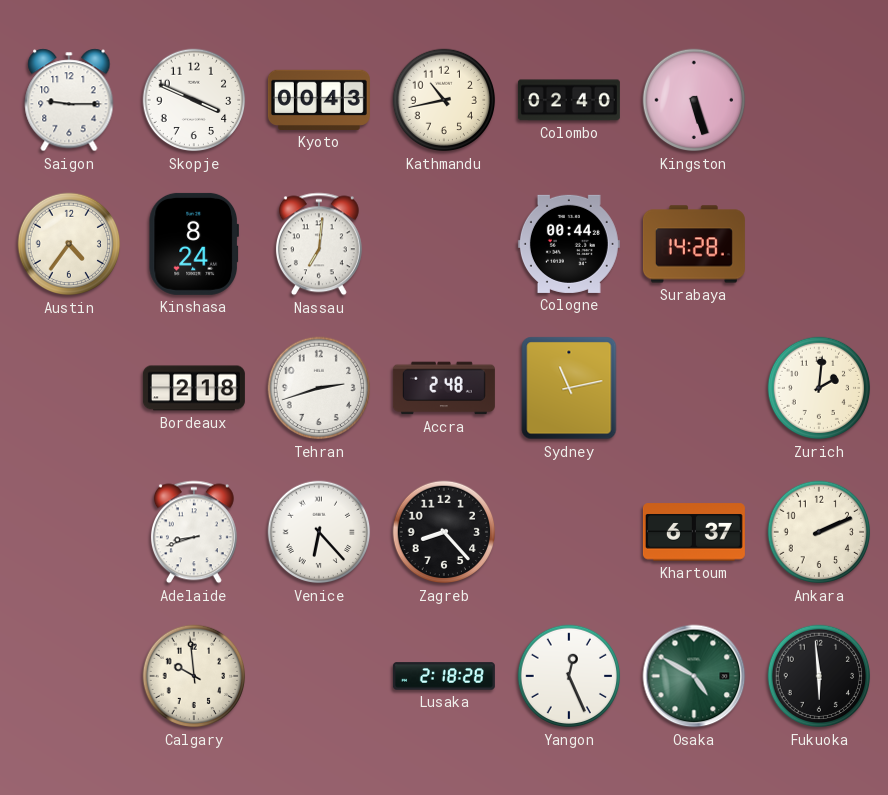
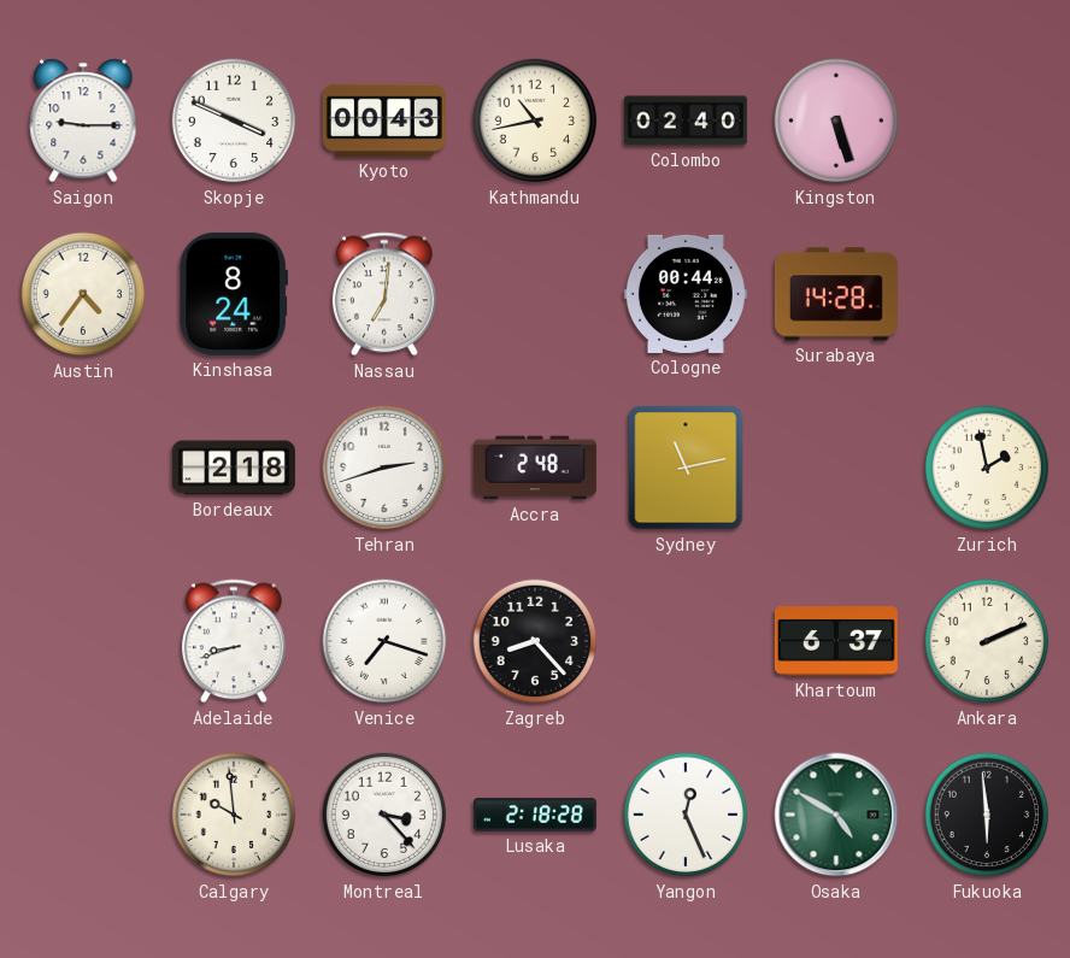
Zurich: 2:01 -> 1:58 (987, 468)
Venice: 6:23 -> 7:18 (384, 641)
Montreal: none -> 3:23 (384, 815)
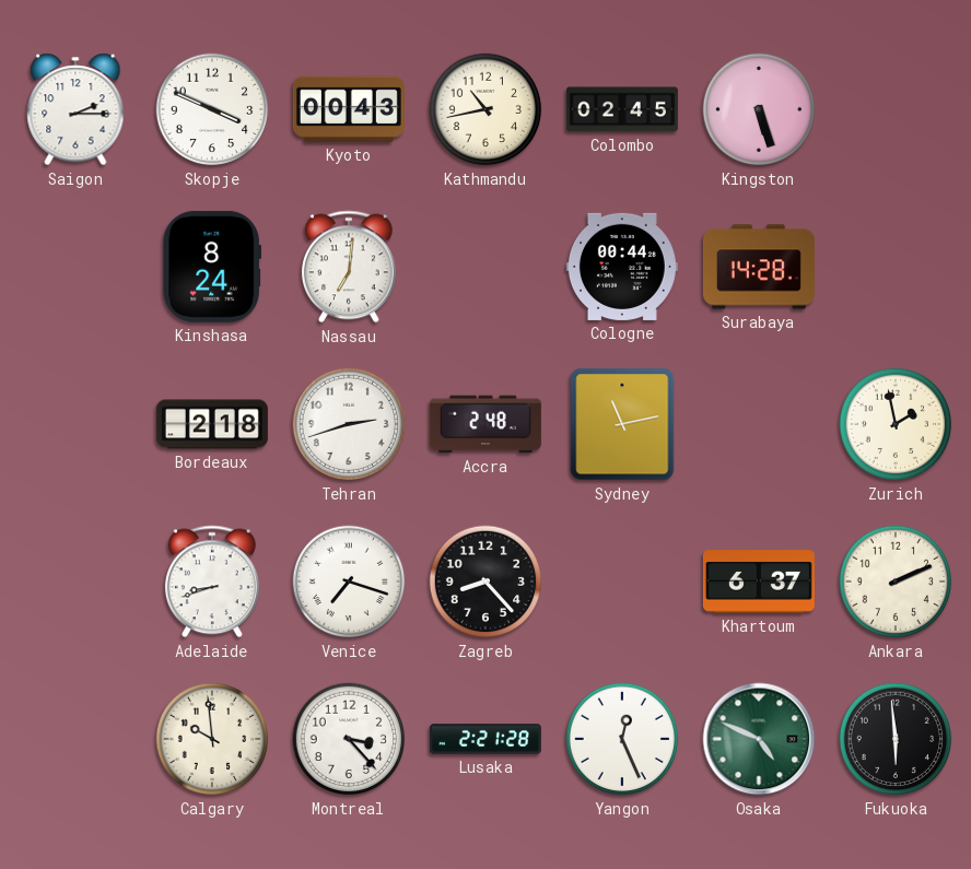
Saigon: 9:15 -> 2:15 (75, 109)
Colombo: 02:40 -> 02:45 (622, 109)
Austin: 4:36 -> none (83, 294)
Lusaka: 2:18 -> 2:21 (486, 739)
Osaka: 4:50 -> 4:49 (759, 739)
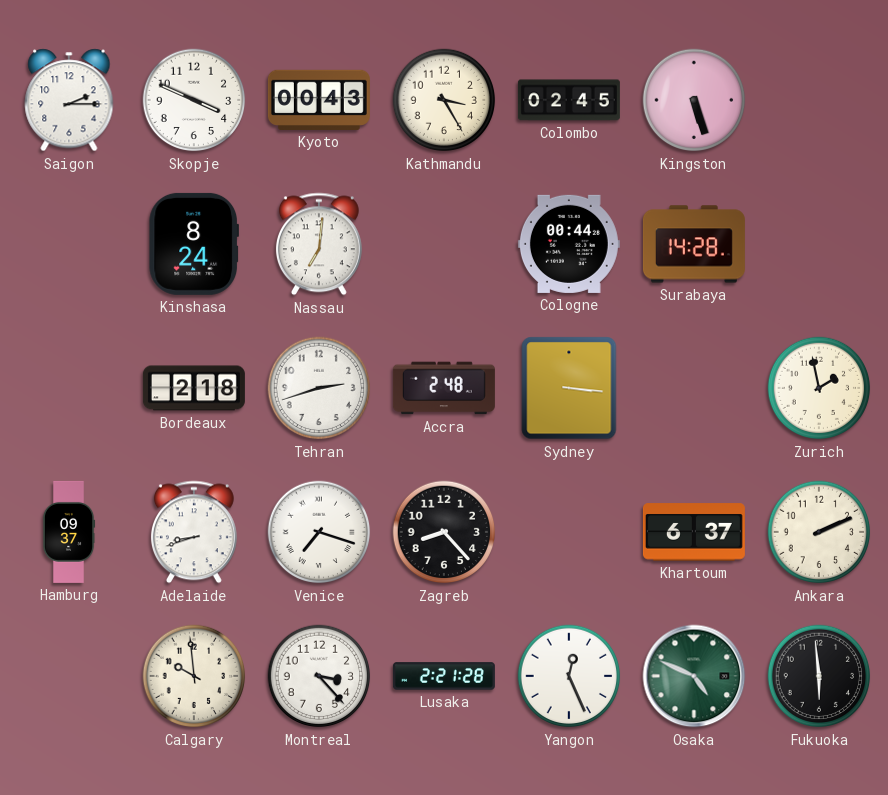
Kathmandu: 10:43 -> 3:25 (444, 100)
Sydney: 11:13 -> 3:16 (569, 388)
Hamburg: none -> 09:37 (69, 532)
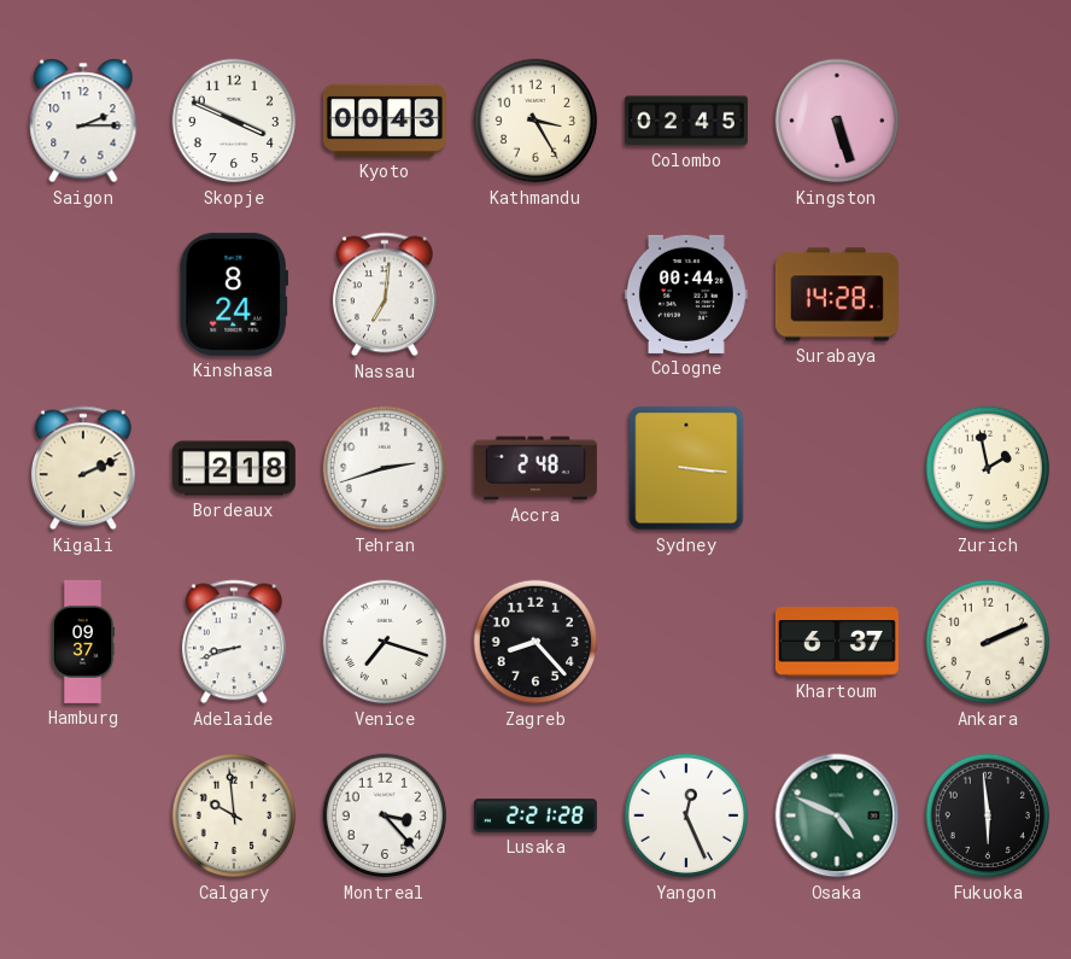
Kigali: none -> 2:11 (83, 468)
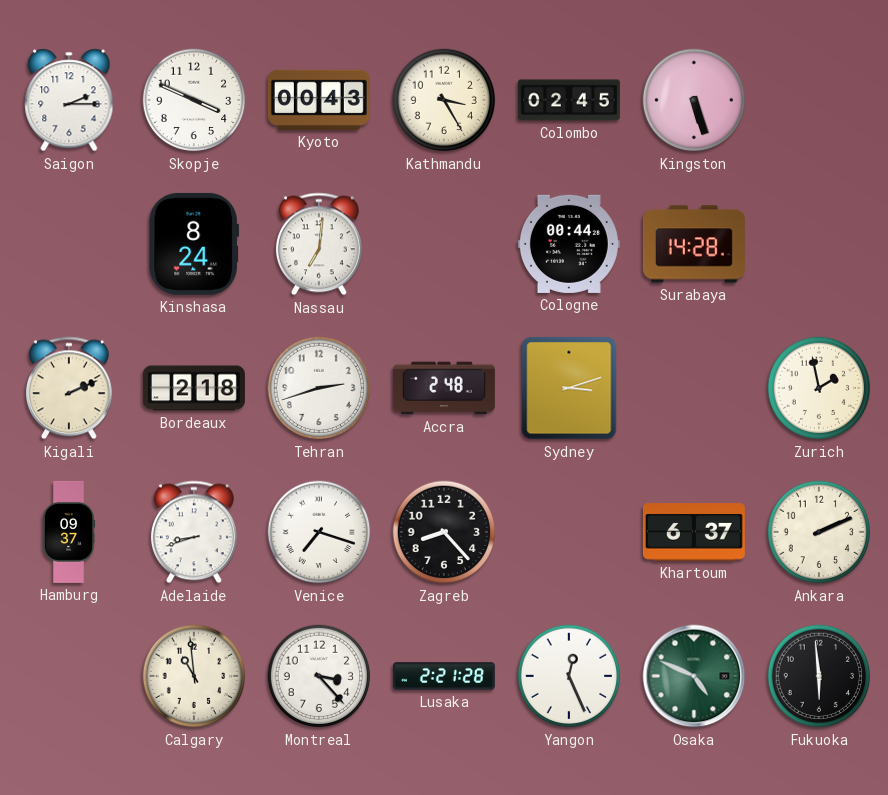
Sydney: 3:16 -> 3:12 (569, 388)
Calgary: 9:59 -> 10:59 (194, 676)
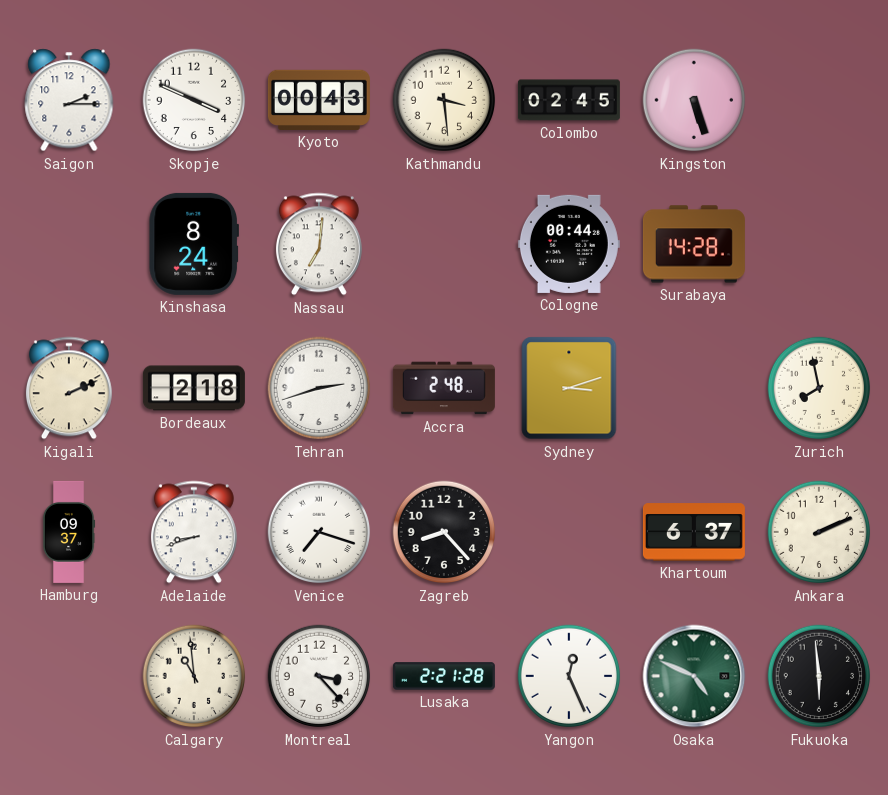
Kathmandu: 3:25 -> 3:29 (444, 100)
Zurich: 1:58 -> 7:58 (819, 388)
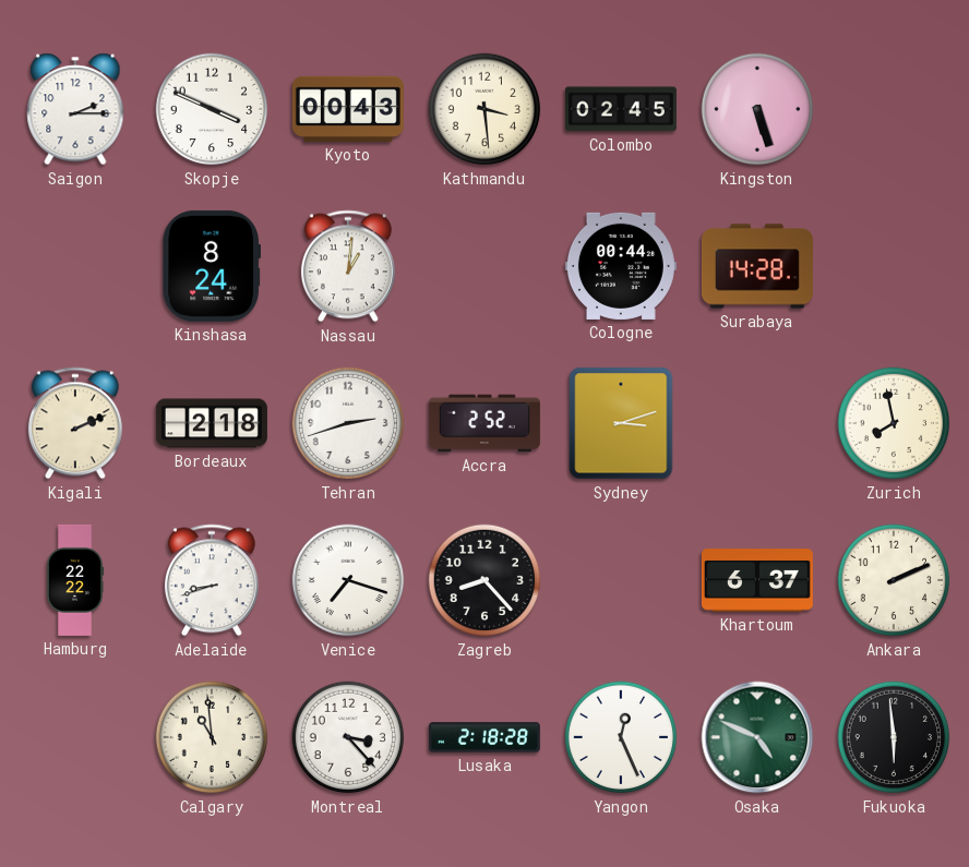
Nassau: 7:01 -> 1:01 (348, 266)
Accra: 2:48 -> 2:52 (484, 423)
Hamburg: 09:37 -> 22:22 (75, 580)
Lusaka: 2:21 -> 2:18 (484, 737)
